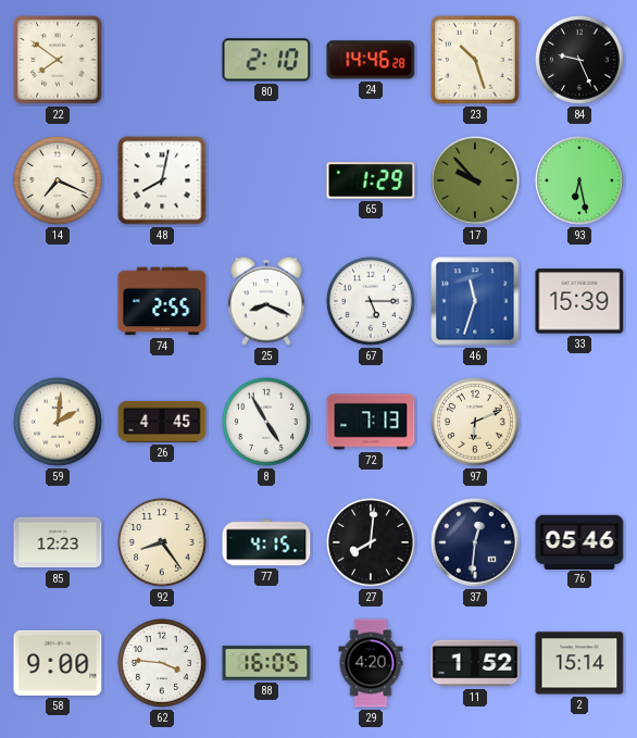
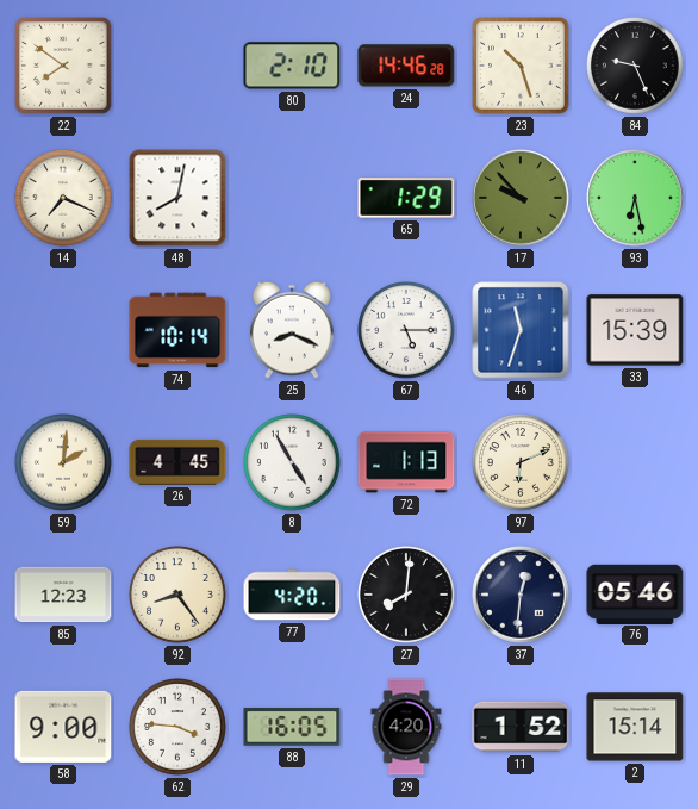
74: 2:55 -> 10:14 (177, 330)
72: 7:13 -> 1:13 (406, 462)
77: 4:15 -> 4:20 (292, 595)
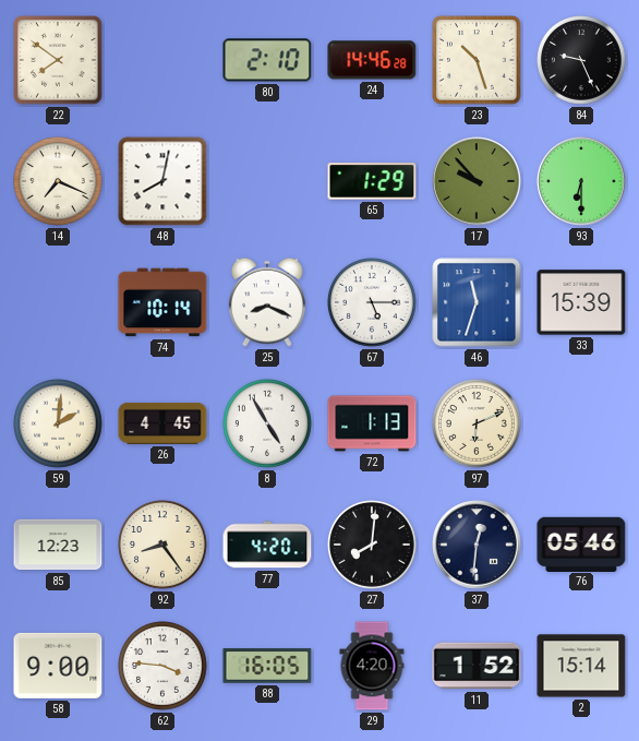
93: 6:28 -> 6:30 (581, 181)
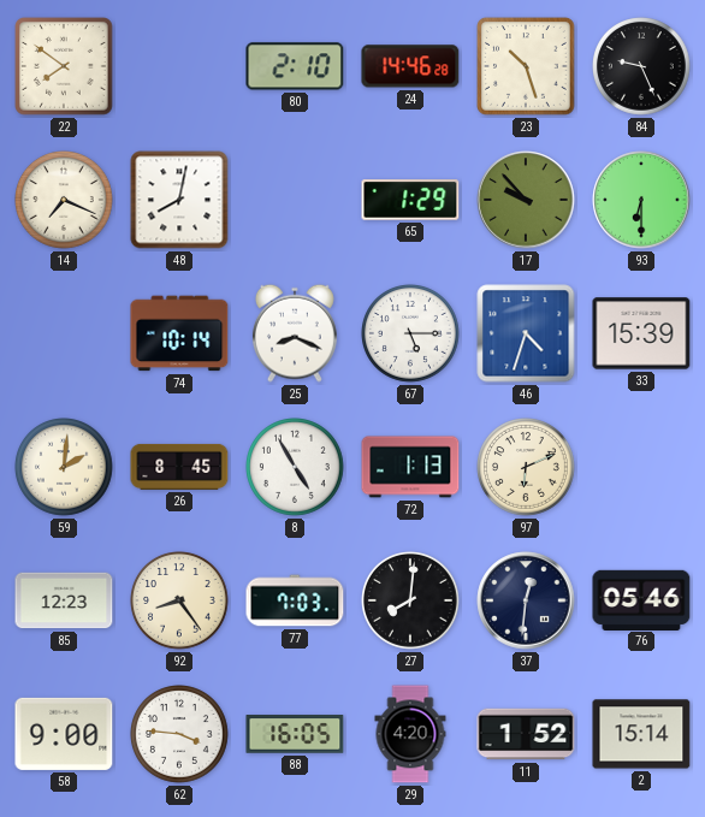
46: 11:33 -> 4:33 (526, 333)
26: 4:45 -> 8:45 (179, 467)
77: 4:20 -> 7:03 (295, 600)
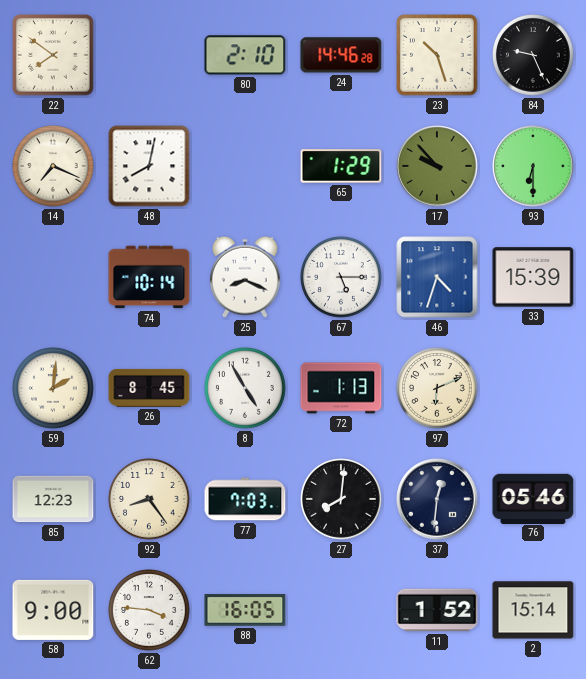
29: 4:20 -> none (410, 734)
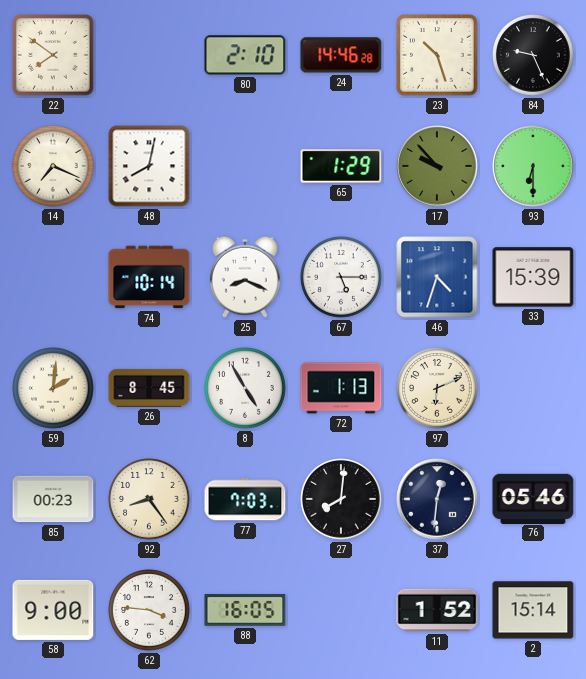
85: 12:23 -> 00:23 (53, 499)
